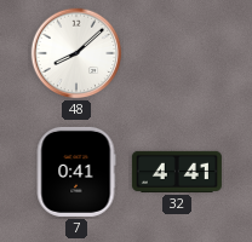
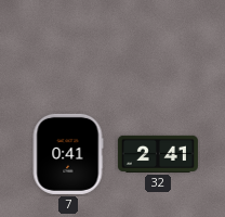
48: 8:08 -> none (76, 53)
32: 4:41 -> 2:41 (158, 154)
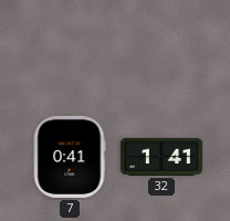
32: 2:41 -> 1:41 (161, 157)
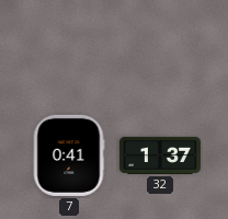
32: 1:41 -> 1:37 (160, 155)
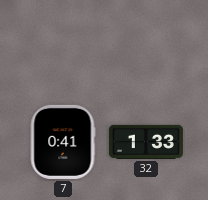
32: 1:37 -> 1:33 (146, 142)
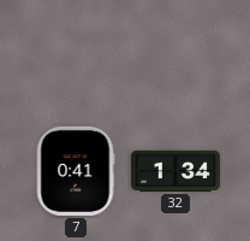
32: 1:33 -> 1:34 (175, 171)
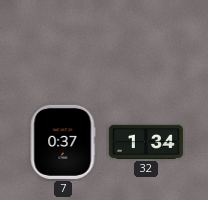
7: 0:41 -> 0:37 (63, 142)
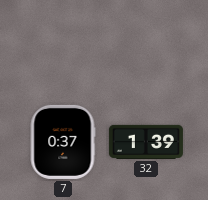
32: 1:34 -> 1:39 (146, 142)
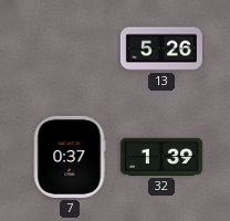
13: none -> 5:26 (161, 49)
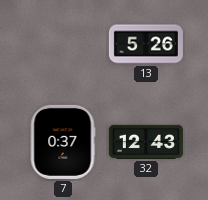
32: 1:39 -> 12:43 (146, 142)
